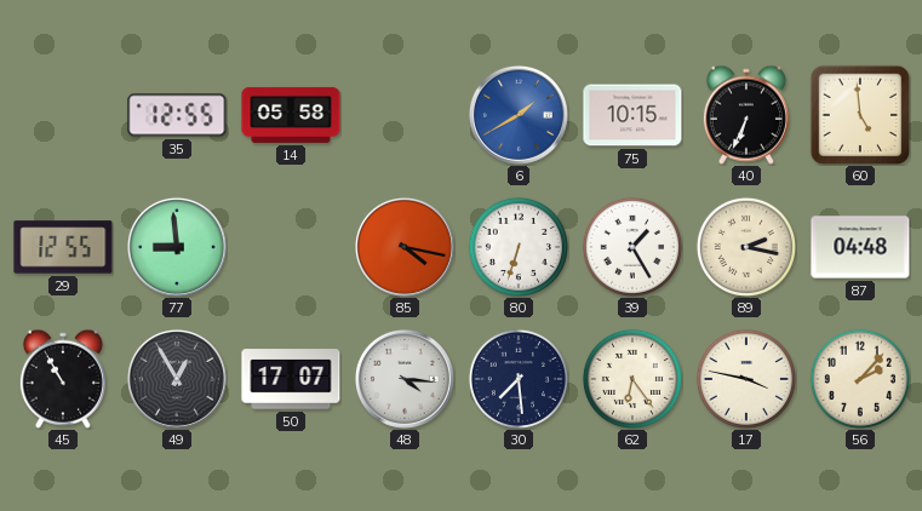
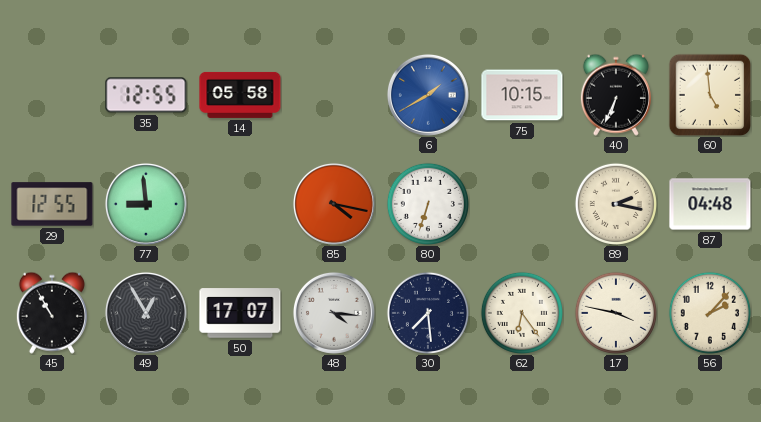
39: 1:25 -> none (632, 247)
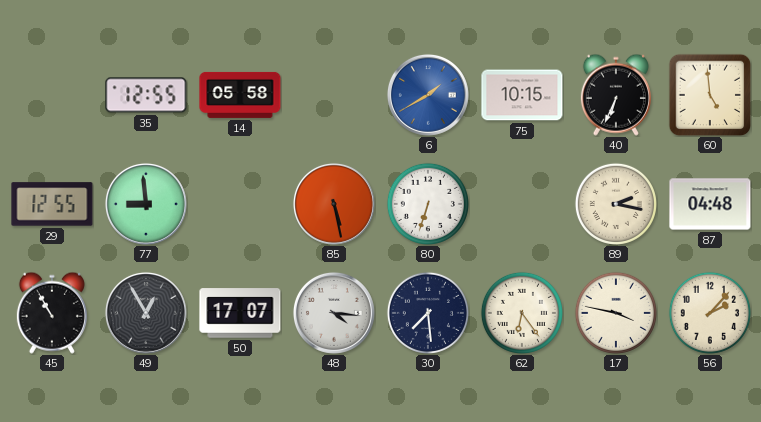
85: 4:17 -> 5:28 (334, 204)
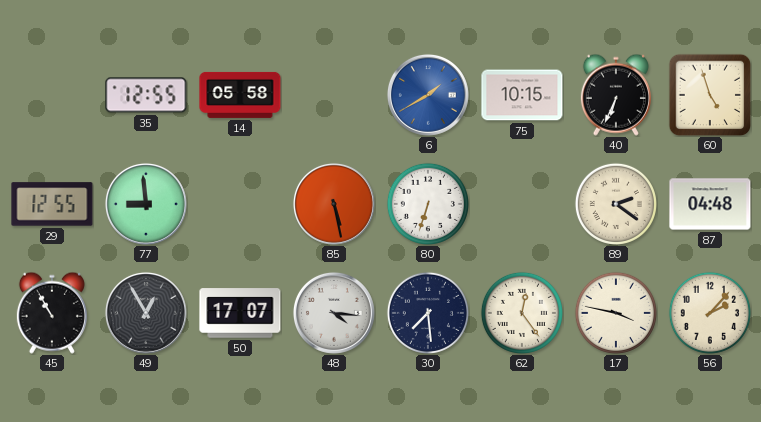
60: 4:59 -> 4:57 (710, 95)
89: 2:17 -> 2:21 (616, 204)
62: 6:24 -> 12:24 (522, 313)
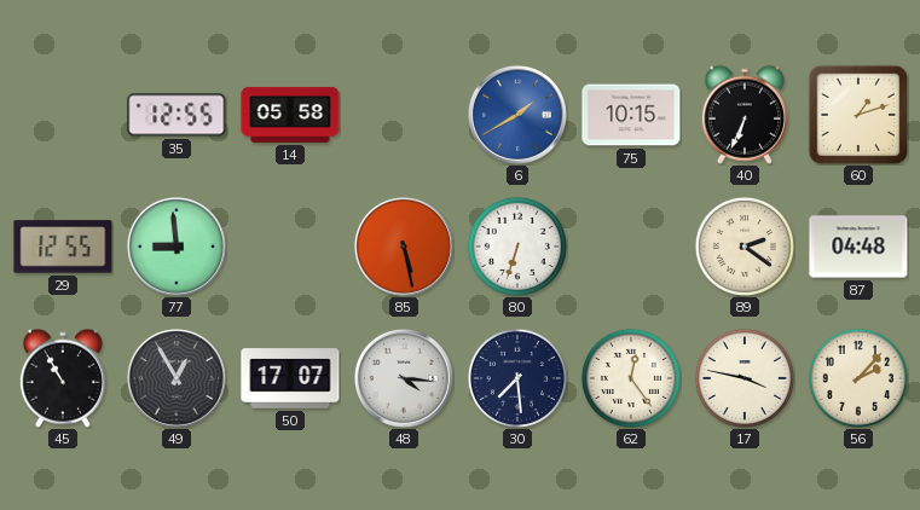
60: 4:57 -> 1:12 (858, 115)
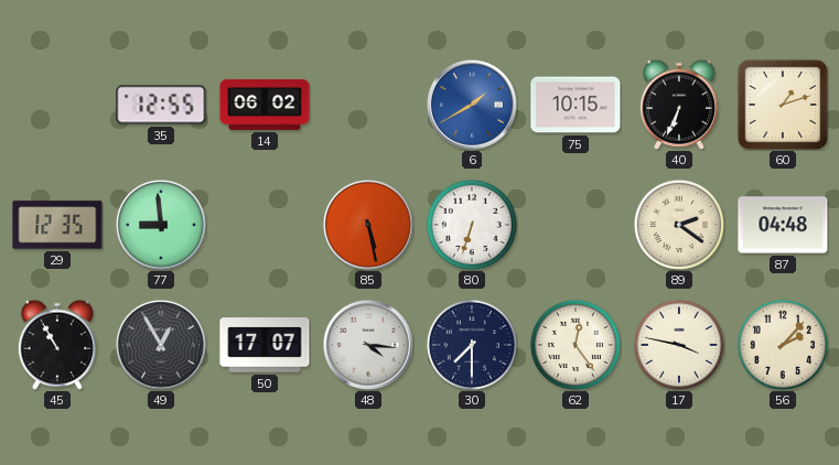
14: 05:58 -> 06:02 (265, 105)
29: 12:55 -> 12:35 (57, 225)
30: 7:29 -> 7:30 (472, 345)
